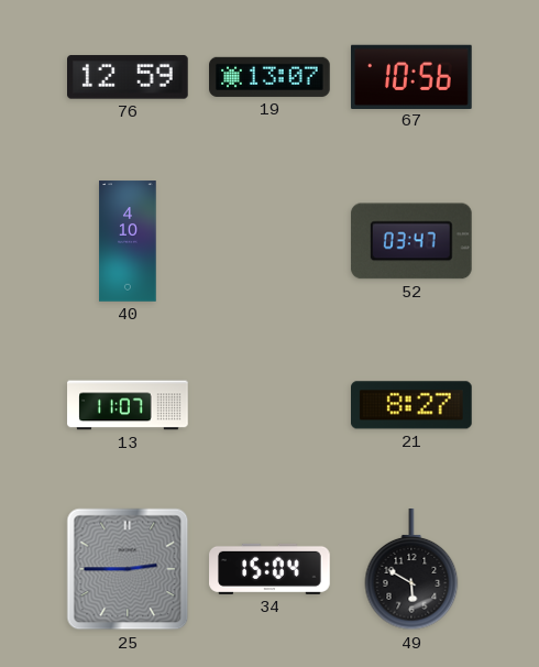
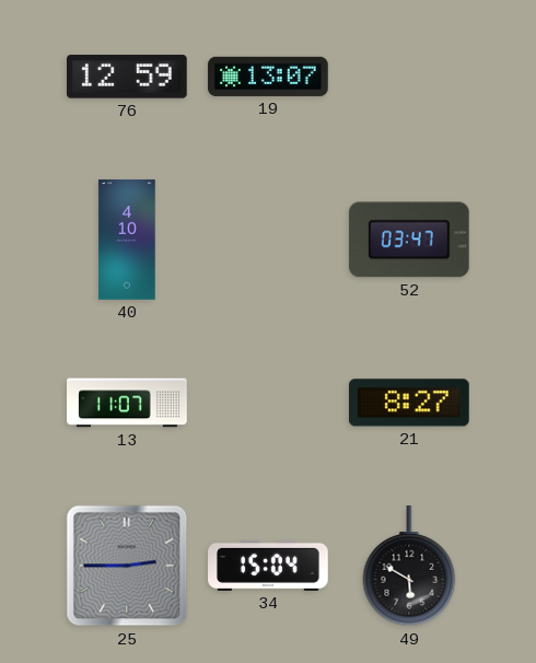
67: 10:56 -> none (413, 76)
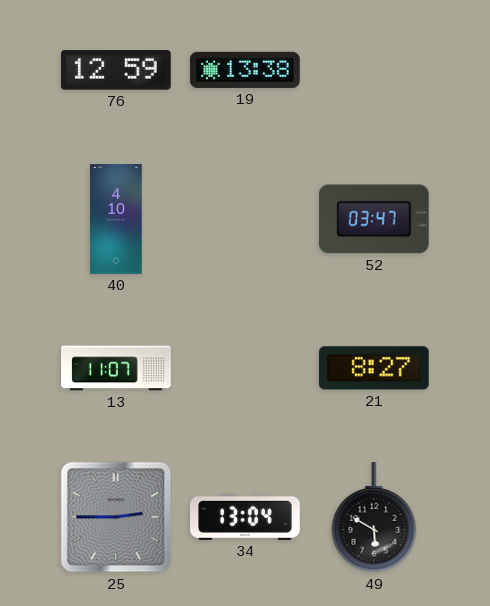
19: 13:07 -> 13:38 (245, 70)
34: 15:04 -> 13:04 (245, 517)
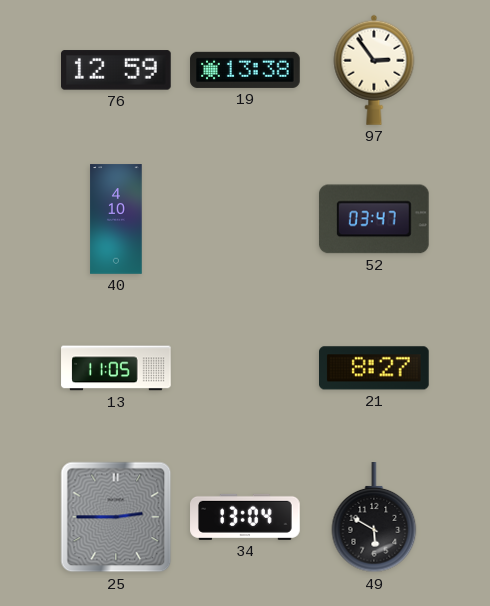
97: none -> 2:54 (374, 70)
13: 11:07 -> 11:05 (116, 368)
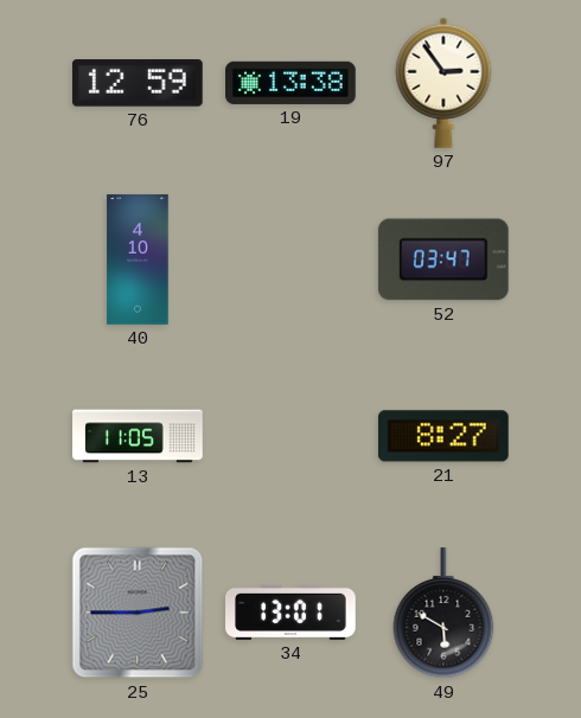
34: 13:04 -> 13:01 (290, 613)
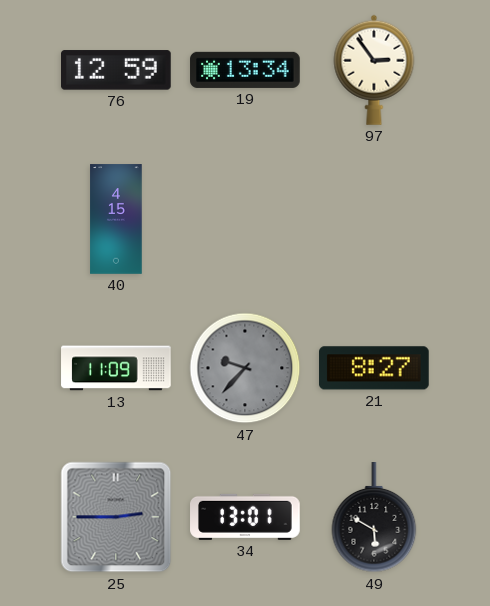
19: 13:38 -> 13:34 (245, 70)
40: 4:10 -> 4:15 (116, 219)
52: 03:47 -> none (443, 259)
13: 11:05 -> 11:09 (116, 368)
47: none -> 9:37 (245, 368)
